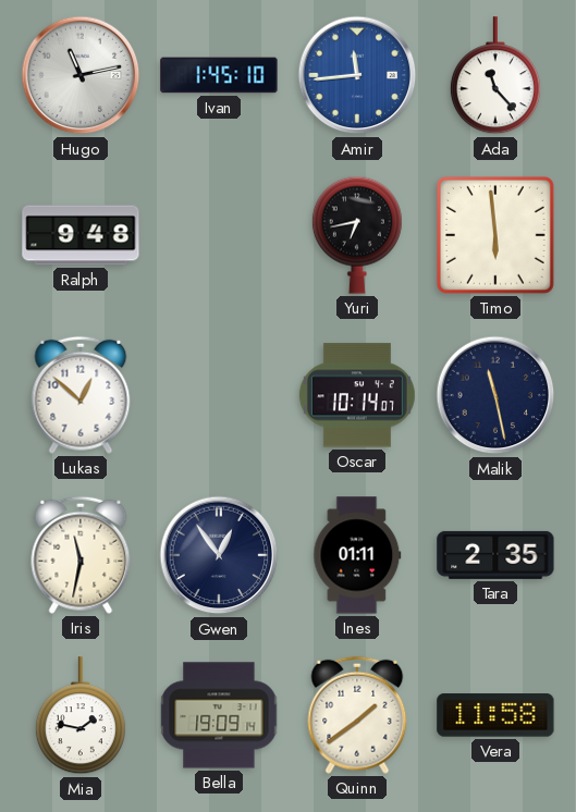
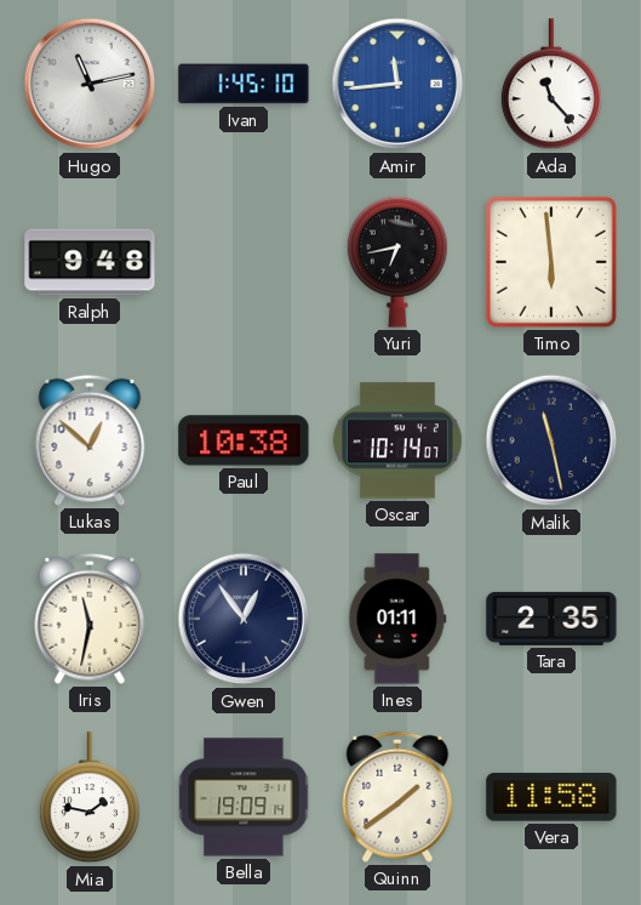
Paul: none -> 10:38 (244, 440)
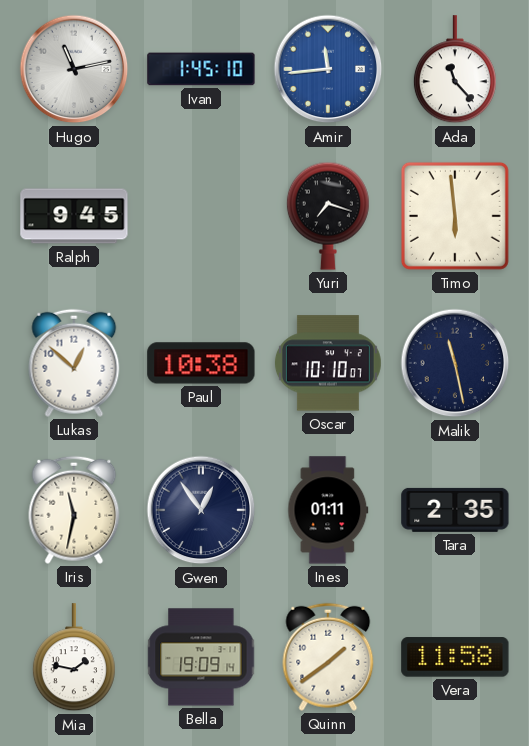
Ralph: 9:48 -> 9:45 (74, 216)
Yuri: 6:43 -> 7:18 (328, 216)
Oscar: 10:14 -> 10:10 (328, 363)
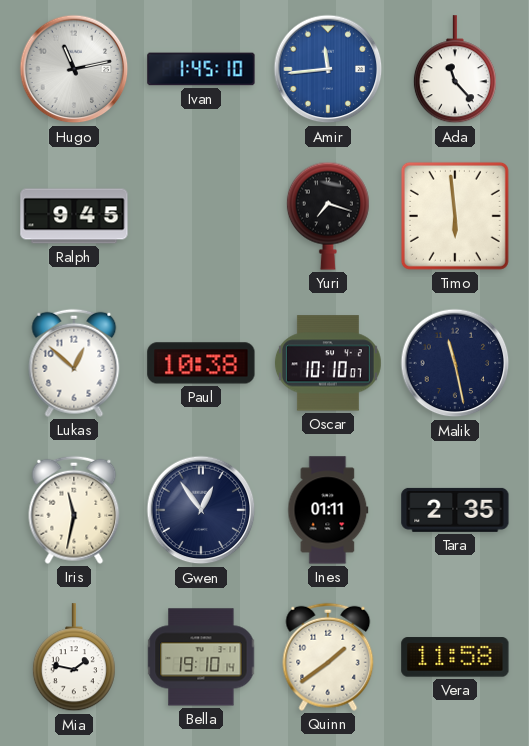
Bella: 19:09 -> 19:10 (201, 657)
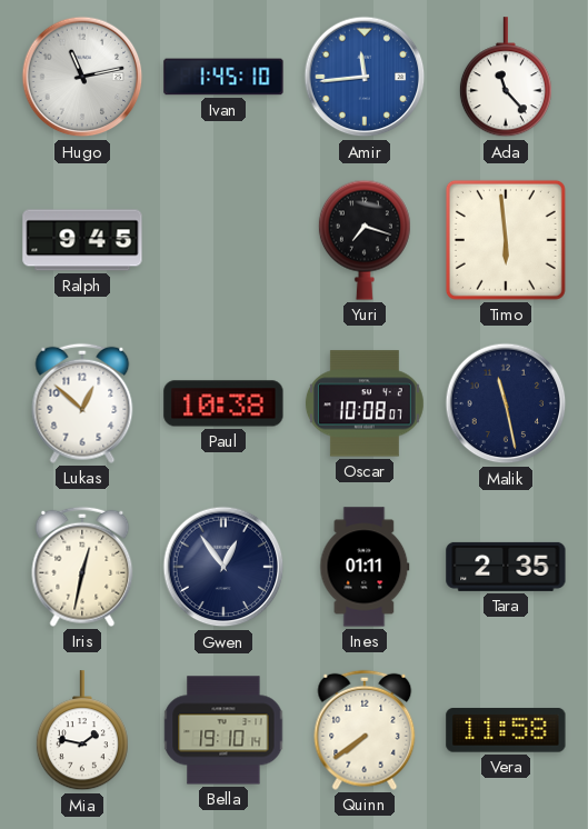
Oscar: 10:10 -> 10:08 (365, 403)
Iris: 11:32 -> 12:32 (82, 567)
Quinn: 1:39 -> 7:39 (365, 730)
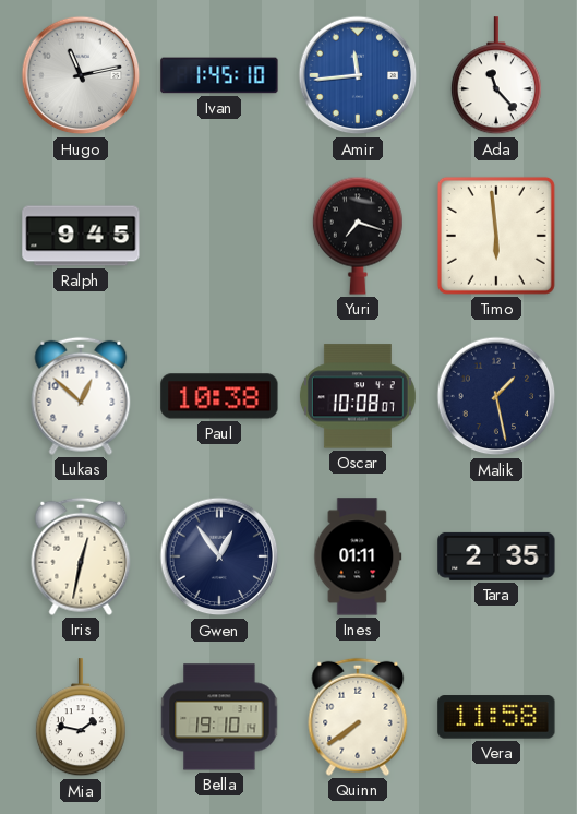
Malik: 11:28 -> 1:28 (496, 396)
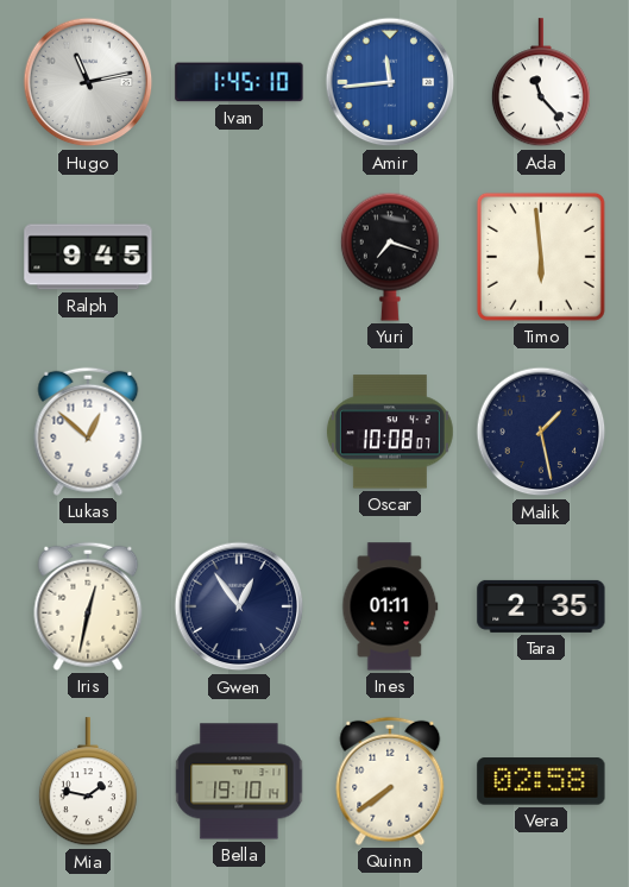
Paul: 10:38 -> none (219, 396)
Vera: 11:58 -> 02:58 (541, 781)
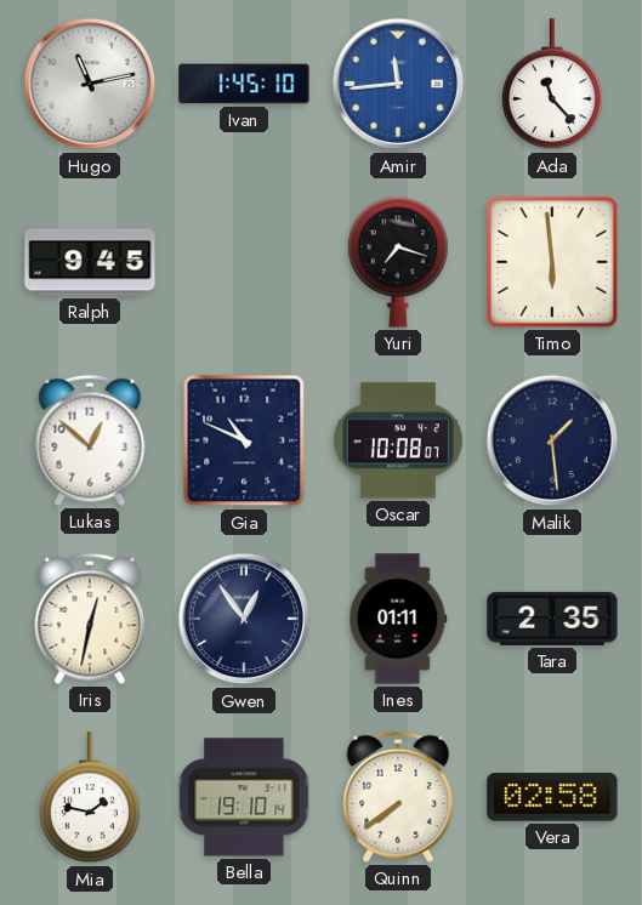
Gia: none -> 10:49 (244, 440)
Malik: 1:28 -> 1:29 (552, 440)
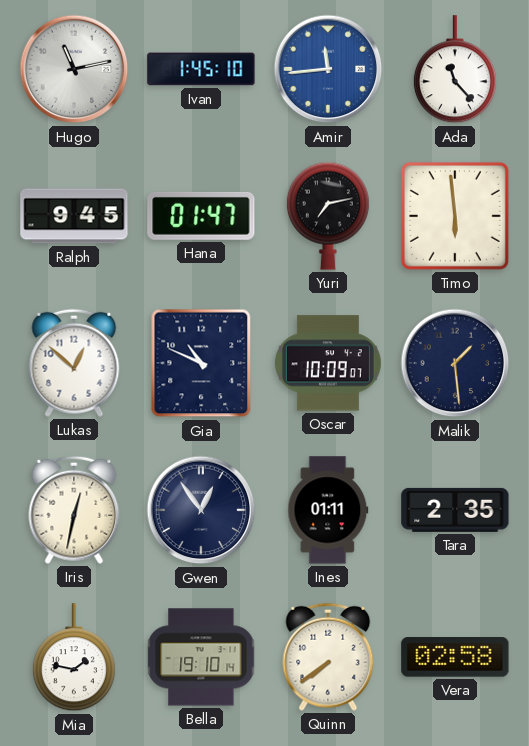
Hana: none -> 01:47 (201, 216)
Yuri: 7:18 -> 7:13 (328, 216)
Oscar: 10:08 -> 10:09 (328, 363)
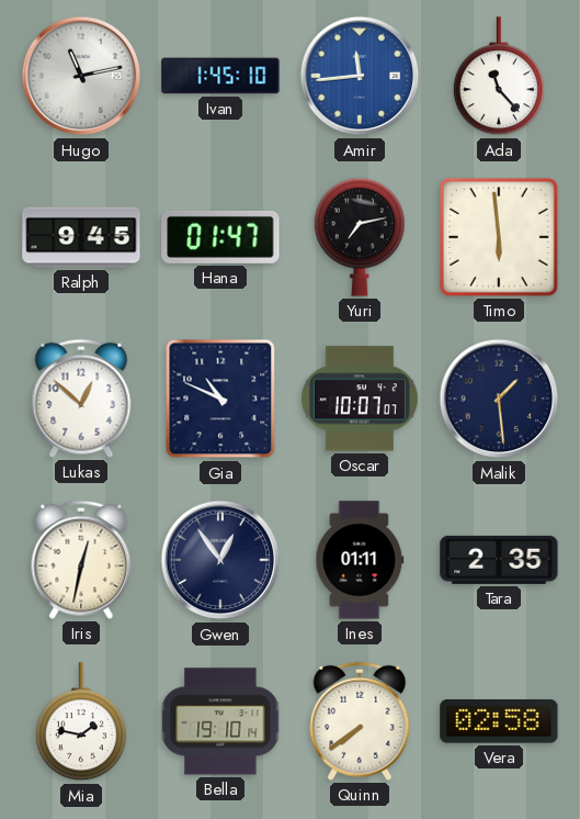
Oscar: 10:09 -> 10:07 (360, 399)
